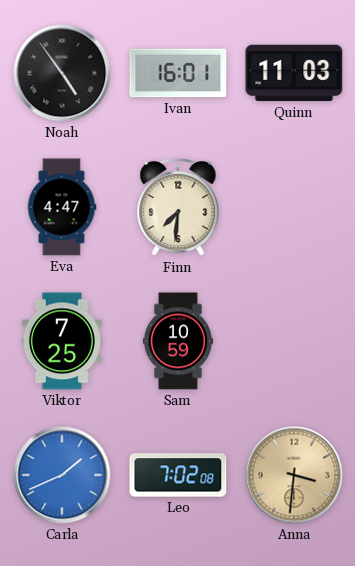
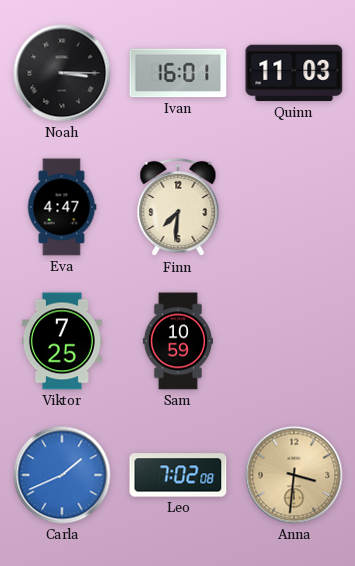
Noah: 4:54 -> 3:15 (62, 73)
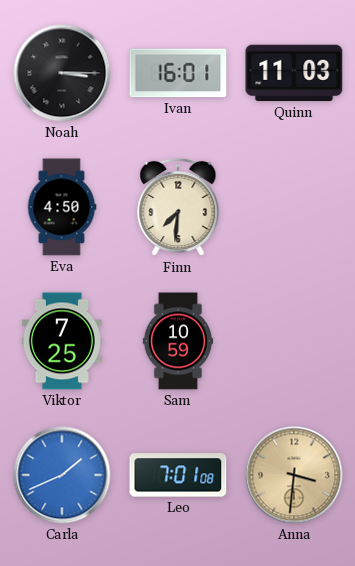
Eva: 4:47 -> 4:50 (62, 207)
Leo: 7:02 -> 7:01 (178, 475)
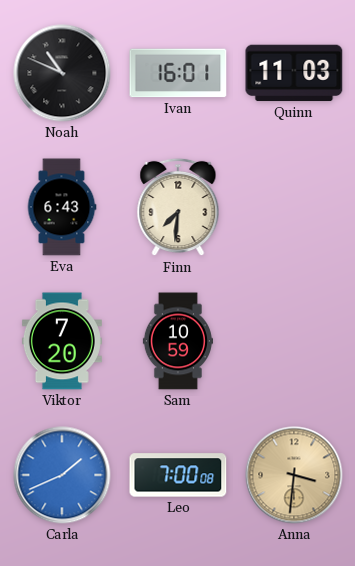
Noah: 3:15 -> 10:49 (62, 73)
Eva: 4:50 -> 6:43 (62, 207)
Viktor: 7:25 -> 7:20 (62, 341)
Leo: 7:01 -> 7:00 (178, 475)
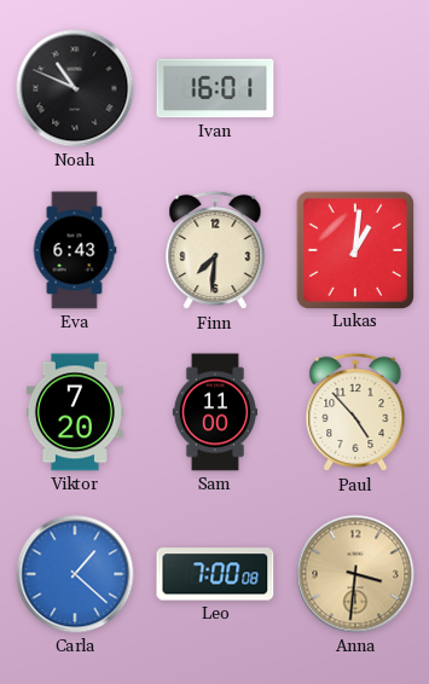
Quinn: 11:03 -> none (294, 73)
Lukas: none -> 1:01 (354, 249)
Sam: 10:59 -> 11:00 (215, 412)
Paul: none -> 4:53 (355, 412)
Carla: 1:41 -> 1:22 (75, 574)
